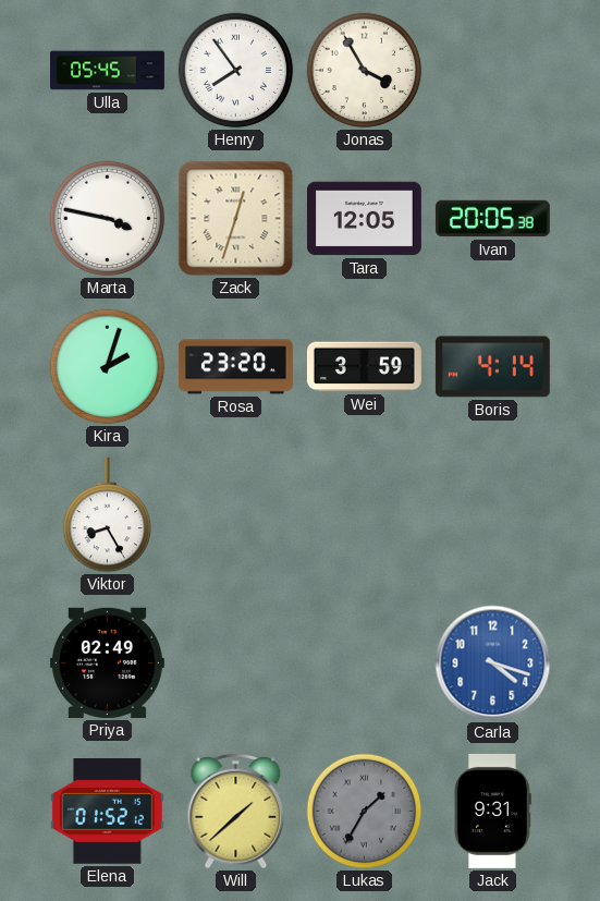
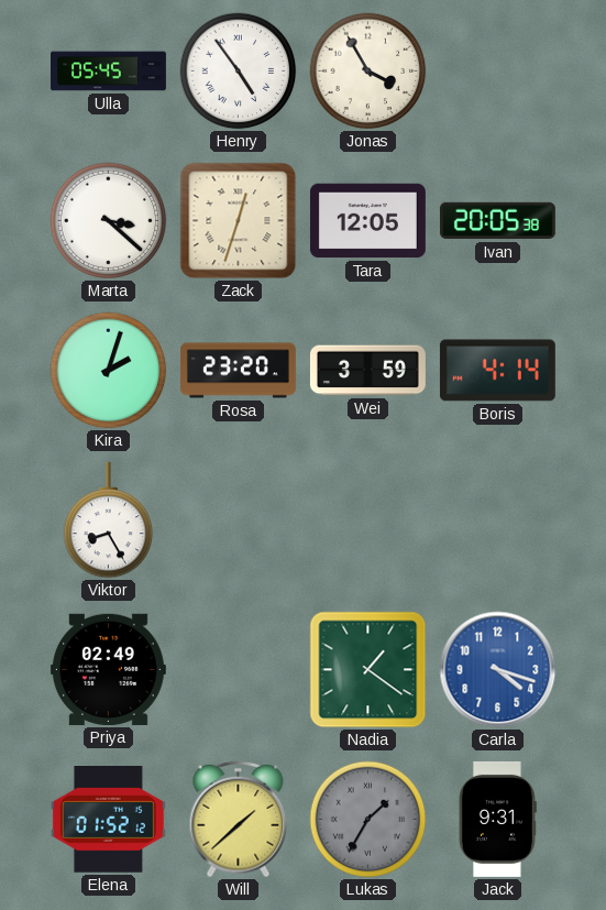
Henry: 7:54 -> 4:54 (239, 72)
Marta: 3:47 -> 3:22 (109, 221)
Nadia: none -> 1:21 (368, 670)
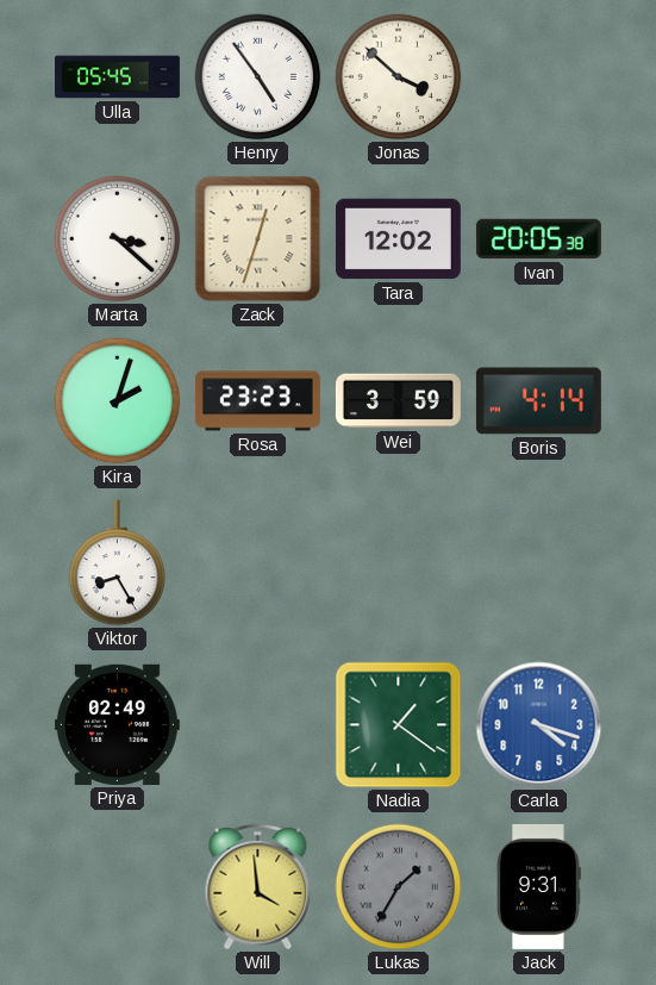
Jonas: 3:55 -> 3:52 (399, 77)
Tara: 12:05 -> 12:02 (398, 239)
Rosa: 23:20 -> 23:23 (257, 401)
Elena: 01:52 -> none (108, 820)
Will: 1:38 -> 3:59 (258, 887)
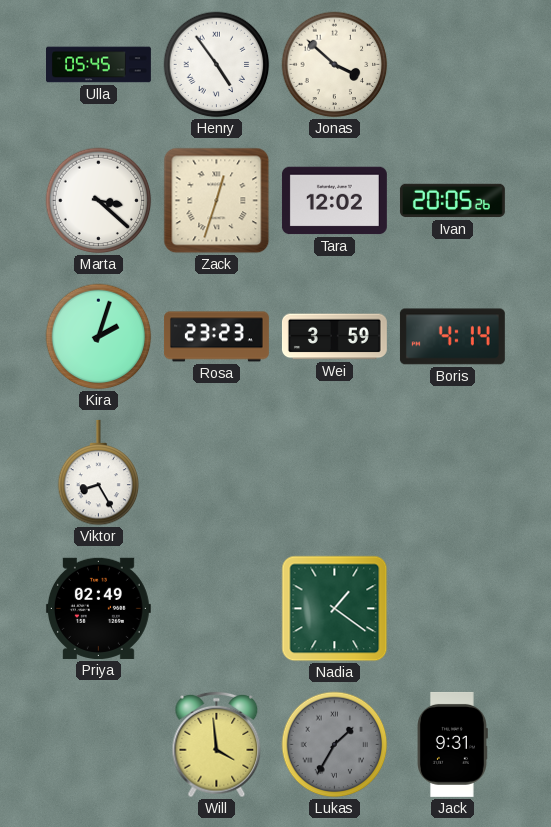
Ivan: 20:05:38 -> 20:05:26 (452, 201)
Carla: 4:18 -> none (539, 725)
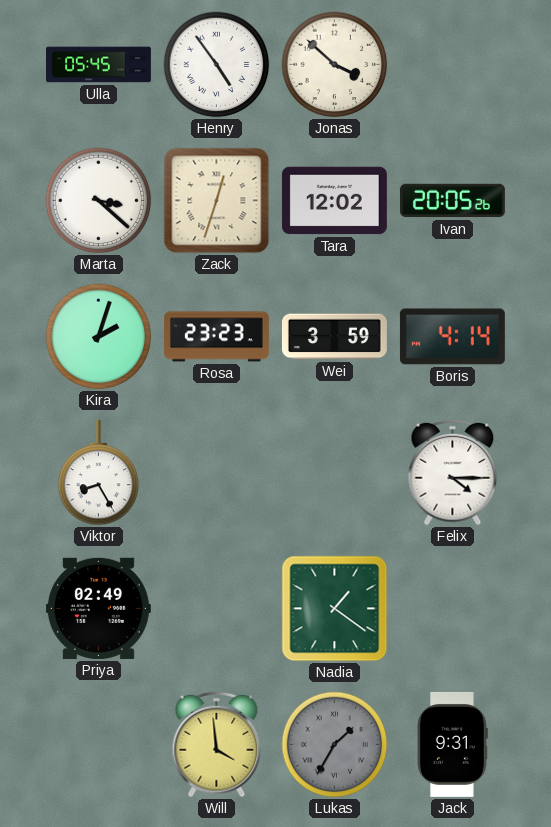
Felix: none -> 4:15 (453, 473)
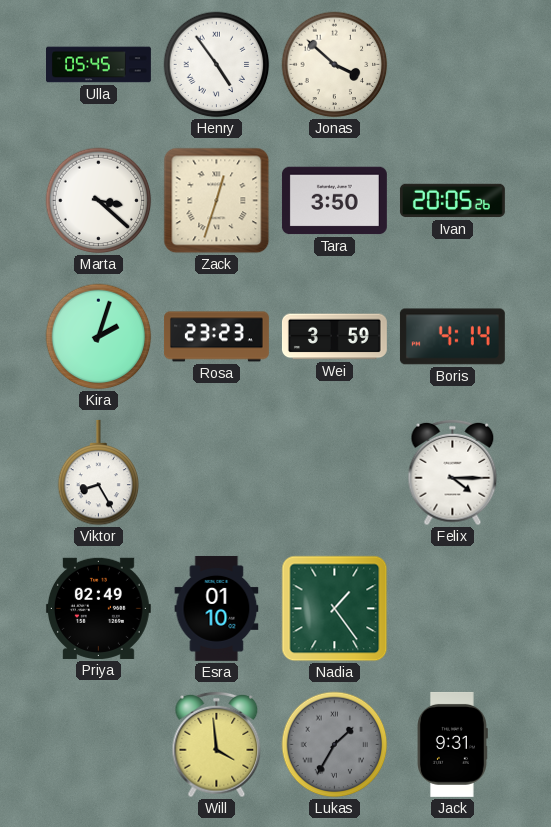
Tara: 12:02 -> 3:50 (334, 201)
Esra: none -> 01:10 (217, 608)
Nadia: 1:21 -> 1:24 (335, 609)
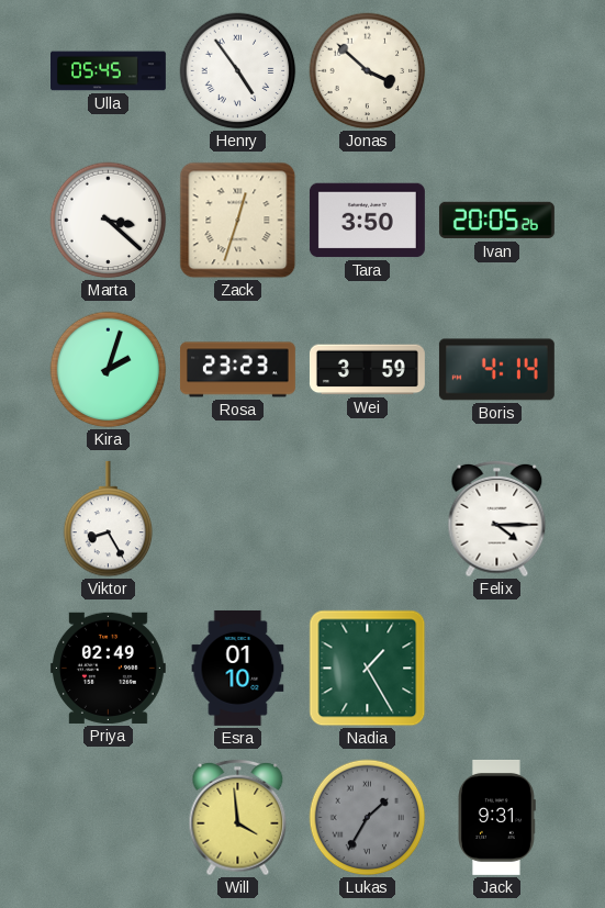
Nadia: 1:24 -> 1:25 (368, 669)
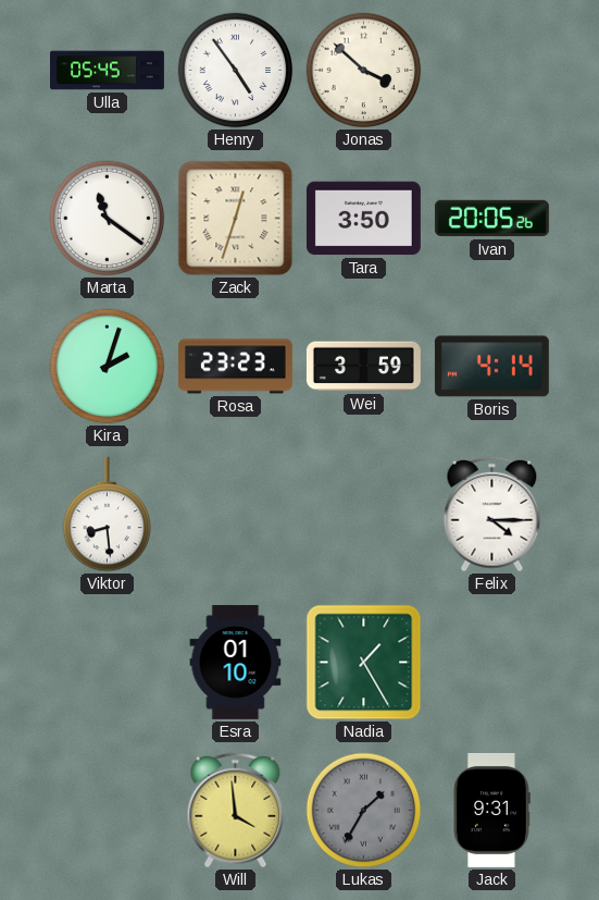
Marta: 3:22 -> 11:21 (108, 219)
Viktor: 8:25 -> 8:29 (108, 515)
Priya: 02:49 -> none (108, 668)
